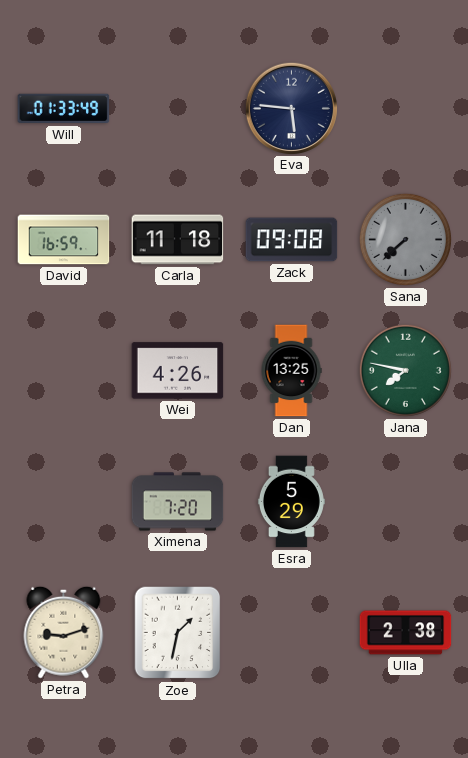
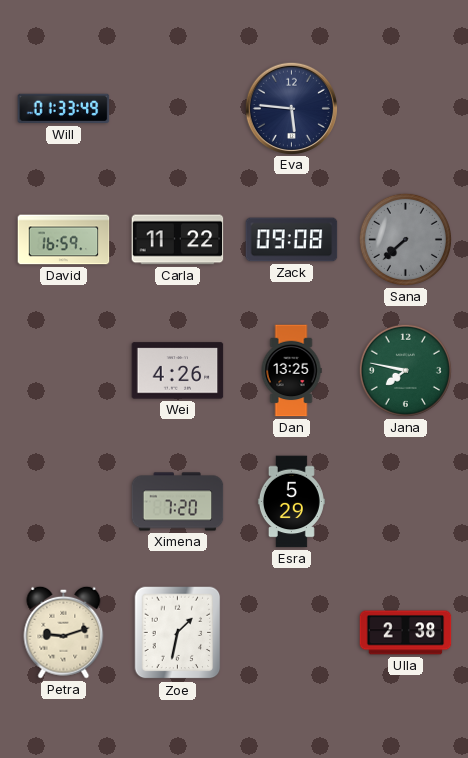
Carla: 11:18 -> 11:22 (178, 240)
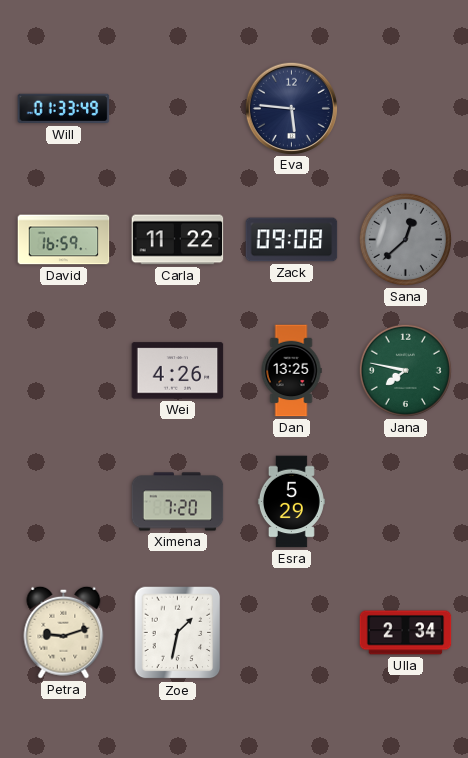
Sana: 7:38 -> 12:38 (405, 239)
Ulla: 2:38 -> 2:34 (406, 633)
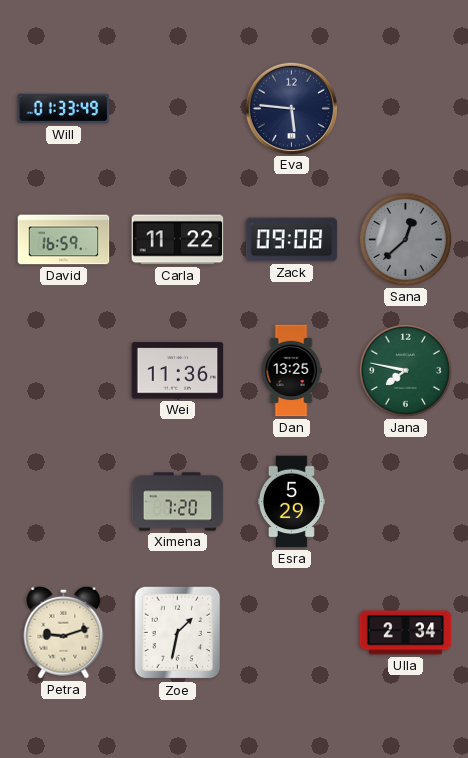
Wei: 4:26 -> 11:36 (178, 371)
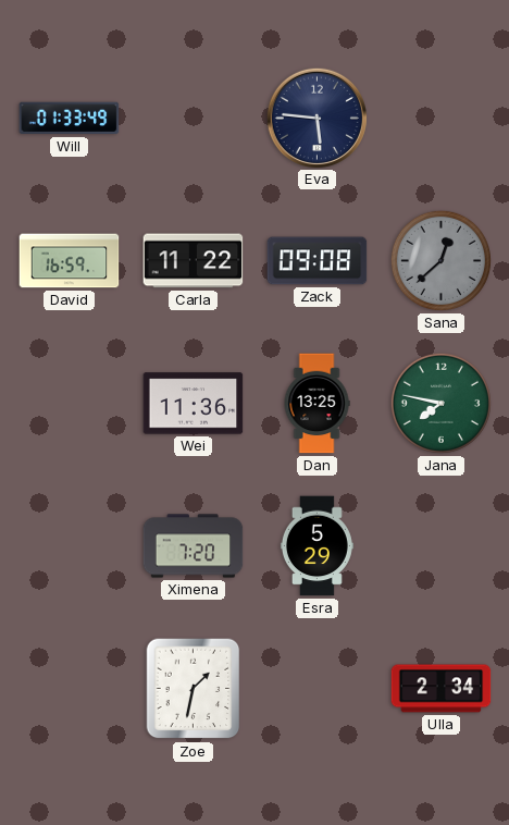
Petra: 9:12 -> none (64, 632)
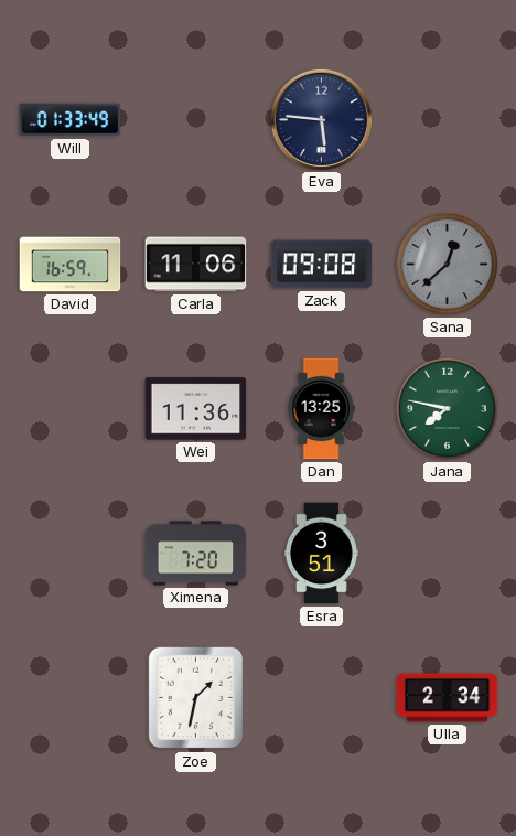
Carla: 11:22 -> 11:06 (196, 265)
Esra: 5:29 -> 3:51 (321, 554)
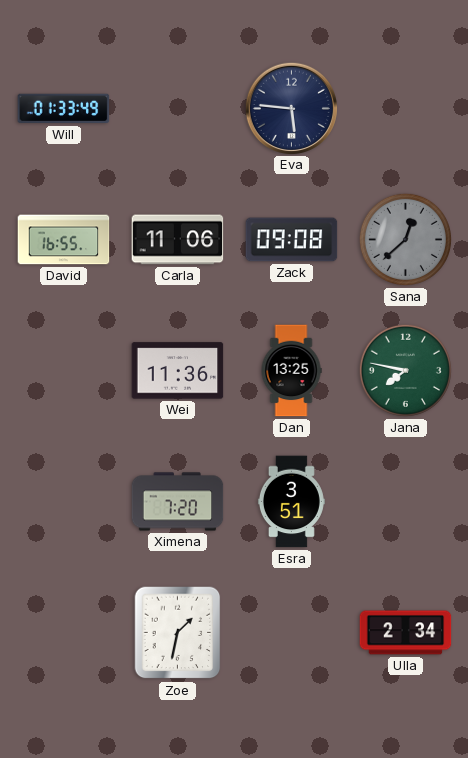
David: 16:59 -> 16:55 (64, 240)
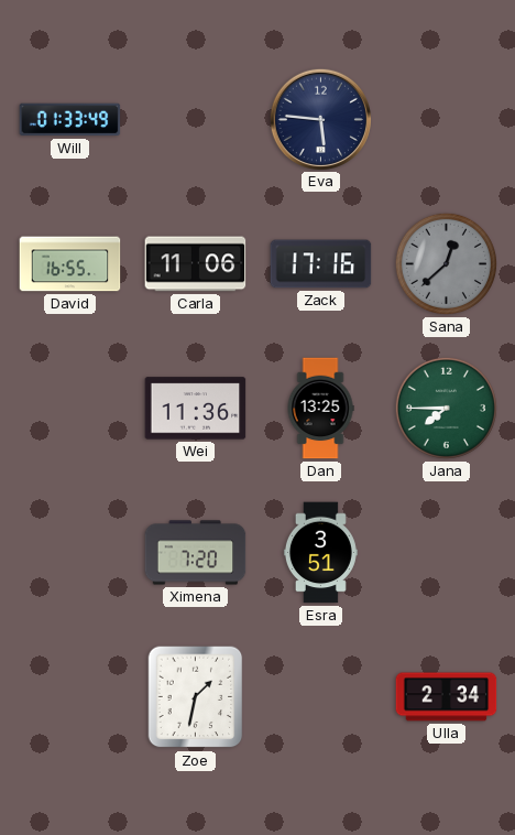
Zack: 09:08 -> 17:16 (321, 264)
Jana: 7:47 -> 7:45 (446, 408)
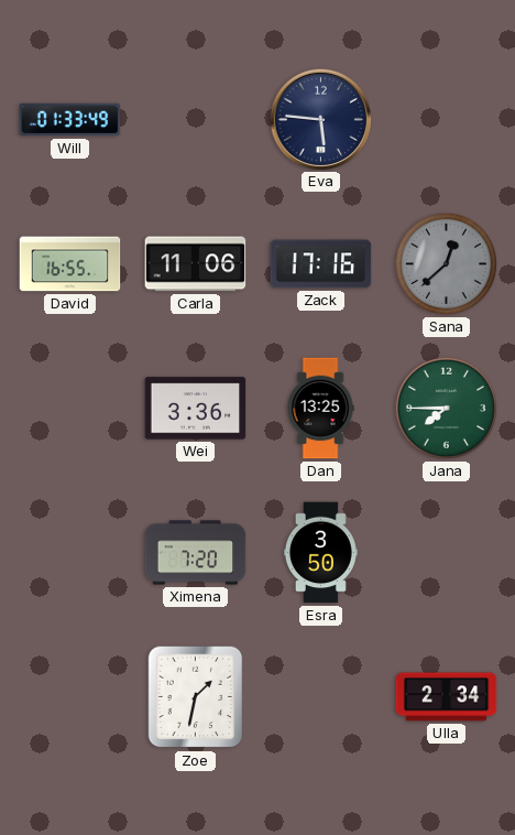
Wei: 11:36 -> 3:36 (196, 409)
Esra: 3:51 -> 3:50 (320, 553)
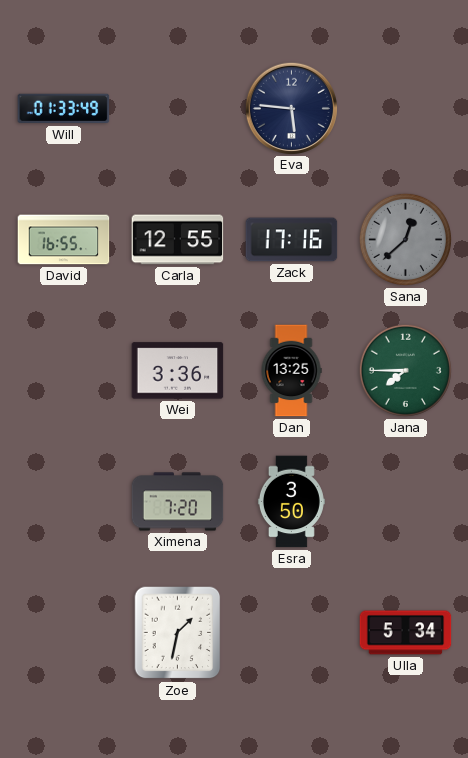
Carla: 11:06 -> 12:55 (178, 240)
Ulla: 2:34 -> 5:34 (406, 633)
